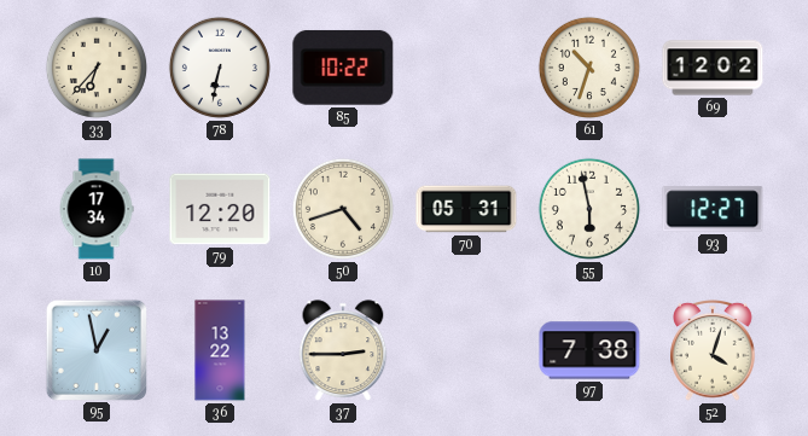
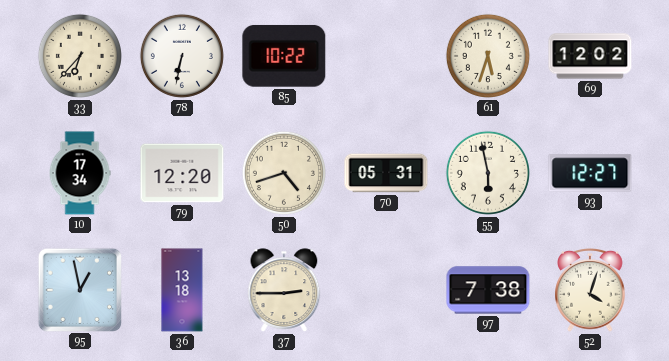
61: 10:33 -> 5:33 (488, 56)
36: 13:22 -> 13:18 (182, 290)
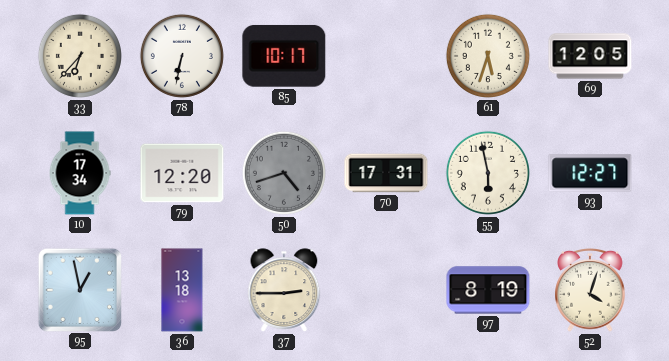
85: 10:22 -> 10:17 (284, 56)
69: 12:02 -> 12:05 (590, 56)
50 dial: cream -> grey (284, 173)
70: 05:31 -> 17:31 (386, 173)
97: 7:38 -> 8:19 (488, 290)
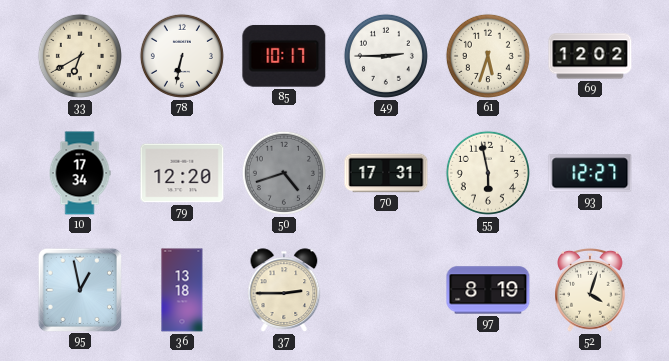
33: 6:37 -> 6:40 (80, 56)
49: none -> 2:45 (386, 56)
69: 12:05 -> 12:02 (590, 56)
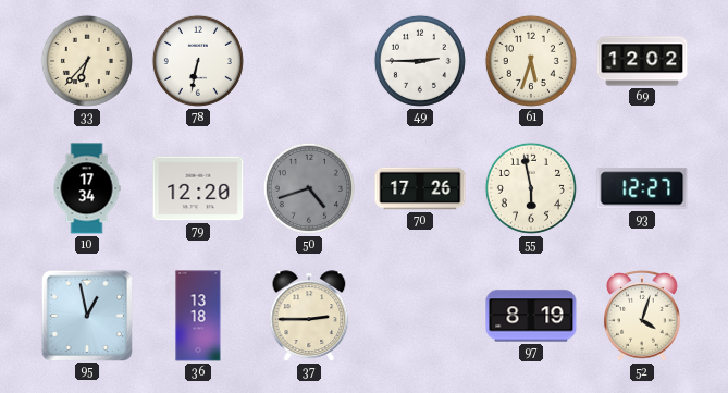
33: 6:40 -> 6:37 (87, 61)
85: 10:17 -> none (284, 56)
70: 17:31 -> 17:26 (420, 188)
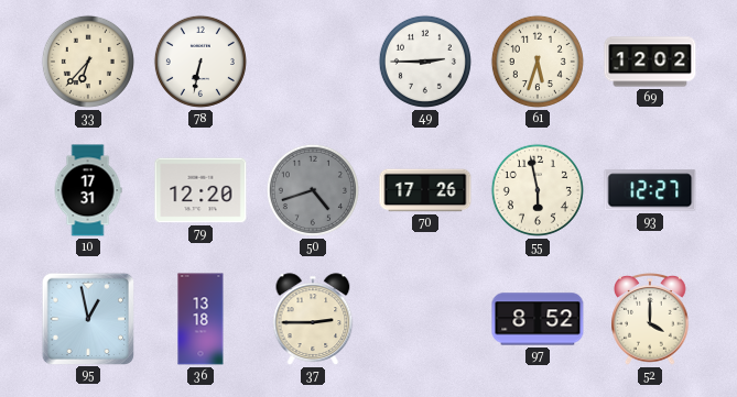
10: 17:34 -> 17:31 (88, 190)
97: 8:19 -> 8:52 (538, 319)
52: 4:03 -> 4:00 (650, 320)
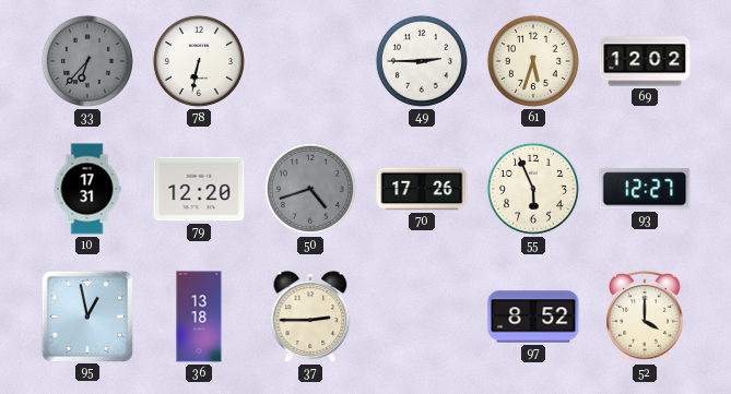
33 dial: cream -> grey (87, 61)
55: 5:58 -> 5:56 (533, 189)
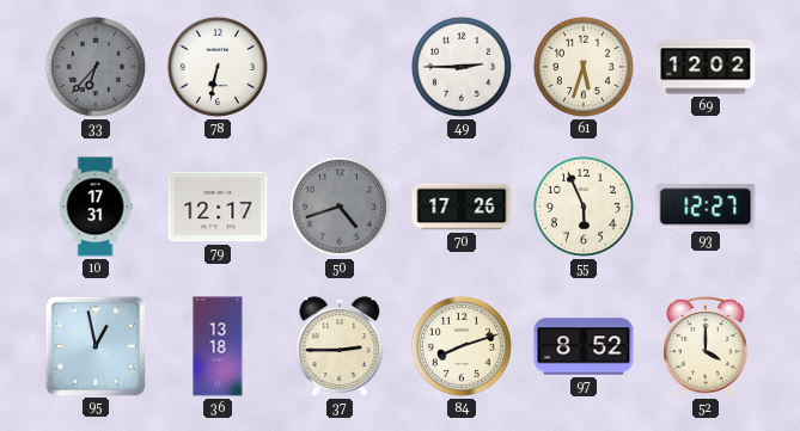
79: 12:20 -> 12:17 (218, 207)
84: none -> 8:12 (462, 346)
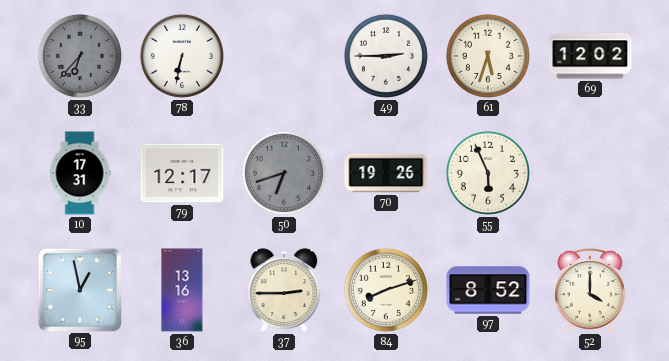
50: 4:42 -> 6:42 (284, 173)
70: 17:26 -> 19:26 (386, 173)
93: 12:27 -> none (706, 207)
36: 13:18 -> 13:16 (182, 290)
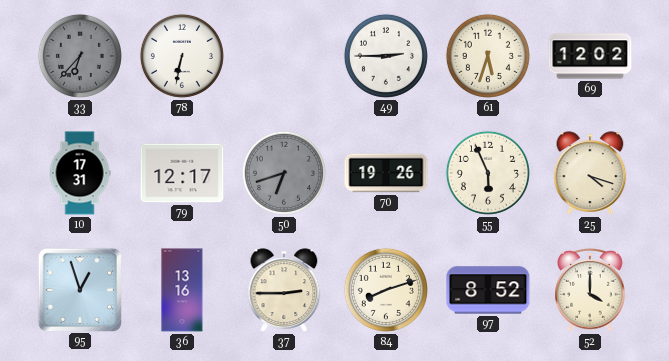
25: none -> 4:18 (590, 173)
95: 12:58 -> 12:57 (79, 289)
